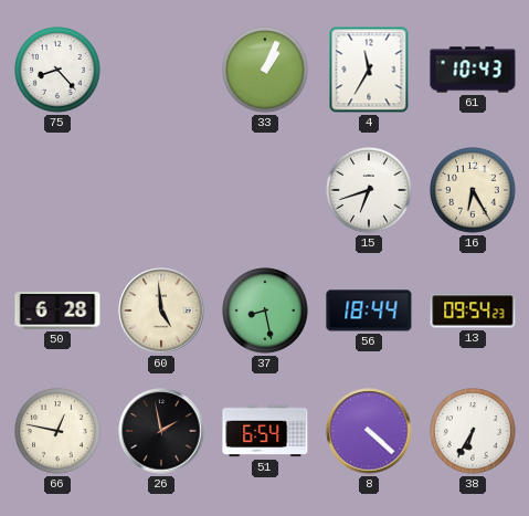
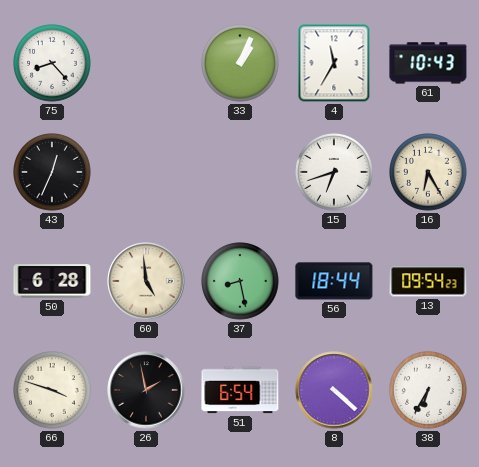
43: none -> 12:34 (52, 172)
66: 12:47 -> 3:48 (52, 390)
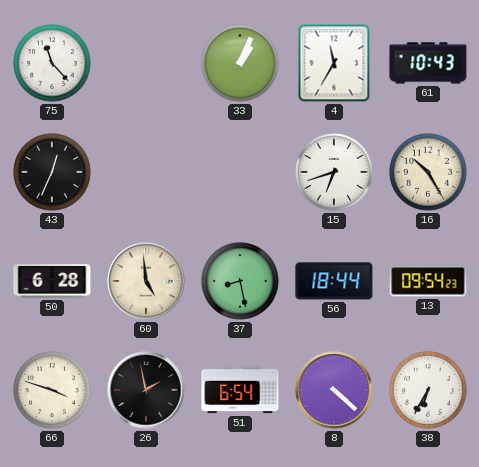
75: 8:23 -> 11:23 (52, 63)
16: 6:25 -> 10:25 (428, 172)
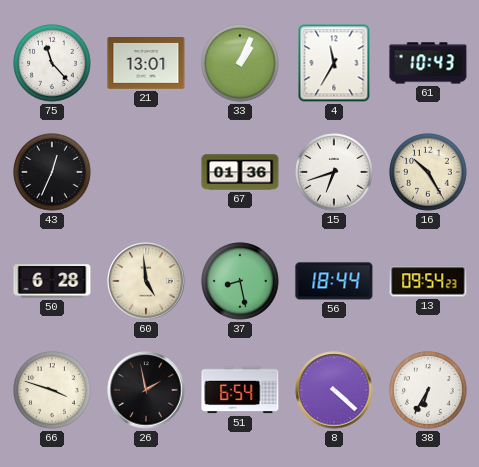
21: none -> 13:01 (146, 64)
67: none -> 01:36 (240, 172)
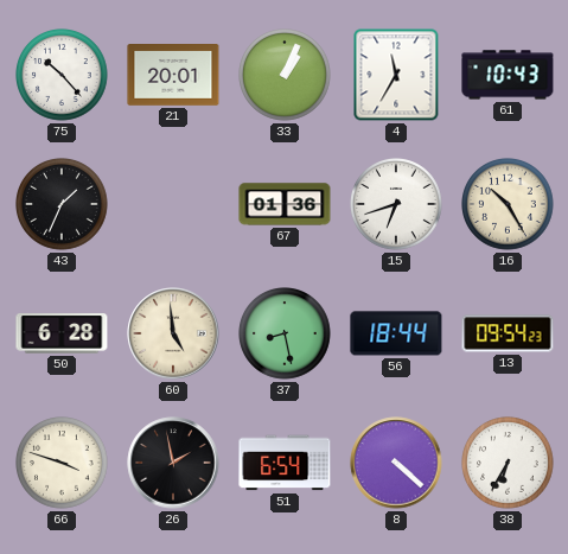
75: 11:23 -> 10:23 (62, 75)
21: 13:01 -> 20:01 (173, 76)
43: 12:34 -> 1:34 (62, 204)
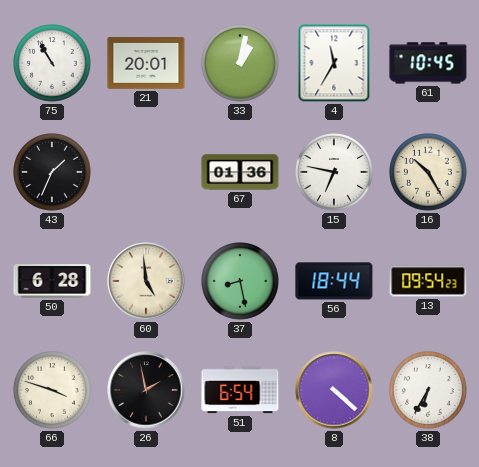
75: 10:23 -> 10:55 (52, 63)
33: 1:04 -> 1:02 (240, 63)
61: 10:43 -> 10:45 (428, 63)
15: 6:42 -> 6:47 (334, 172)
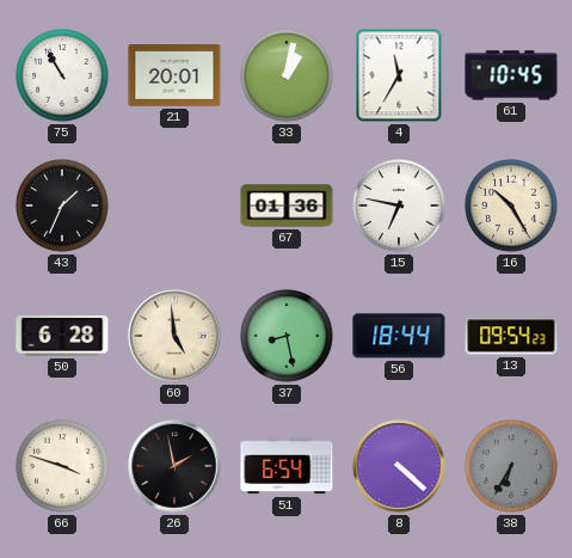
38 dial: white -> grey (511, 466)
